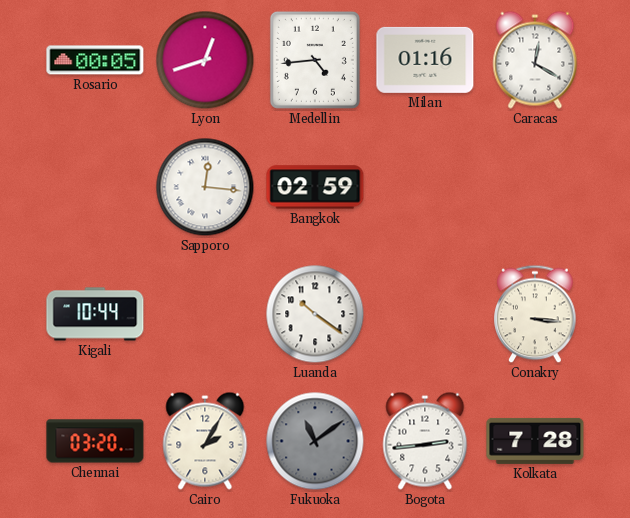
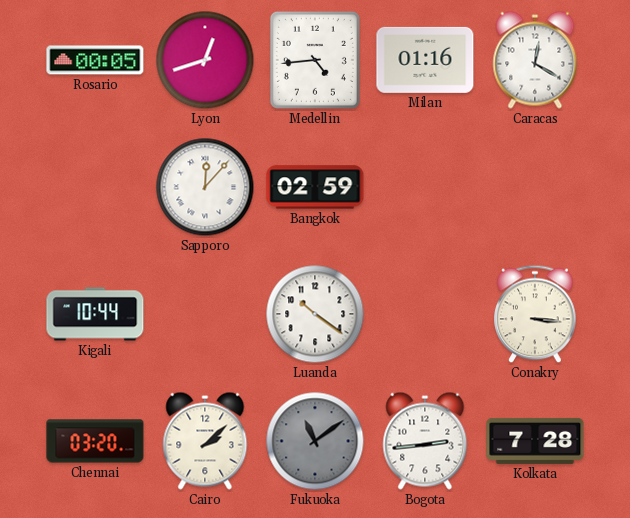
Sapporo: 12:16 -> 12:07 (205, 187)
Cairo: 2:05 -> 2:08 (205, 441)
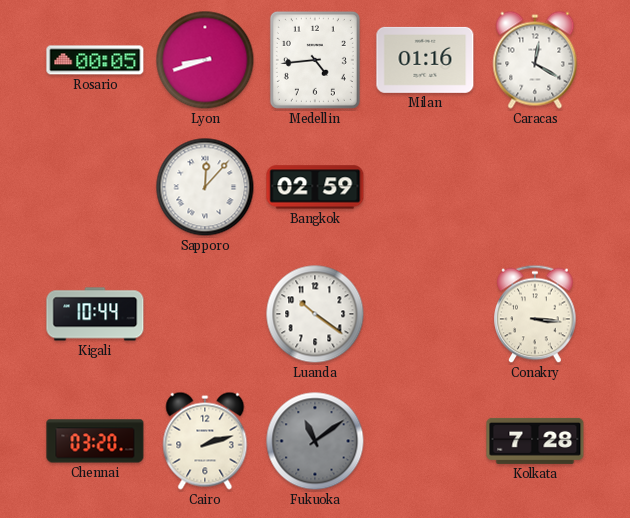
Lyon: 12:42 -> 8:42 (205, 60)
Cairo: 2:08 -> 2:12 (205, 441)
Bogota: 2:44 -> none (425, 441)
